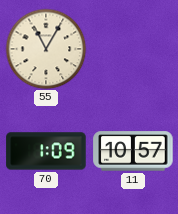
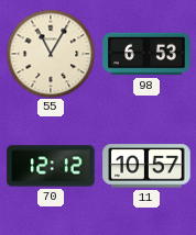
98: none -> 6:53 (146, 54)
70: 1:09 -> 12:12 (51, 166)
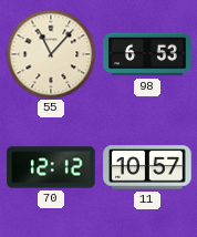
55: 11:05 -> 11:07 (51, 54)
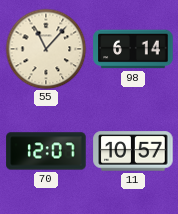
98: 6:53 -> 6:14 (133, 49)
70: 12:12 -> 12:07 (46, 151)
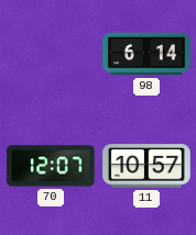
55: 11:07 -> none (46, 49)
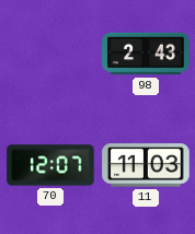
98: 6:14 -> 2:43 (146, 54)
11: 10:57 -> 11:03 (146, 165)
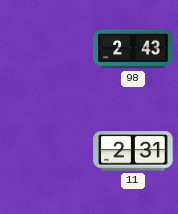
70: 12:07 -> none (50, 165)
11: 11:03 -> 2:31 (133, 151)
